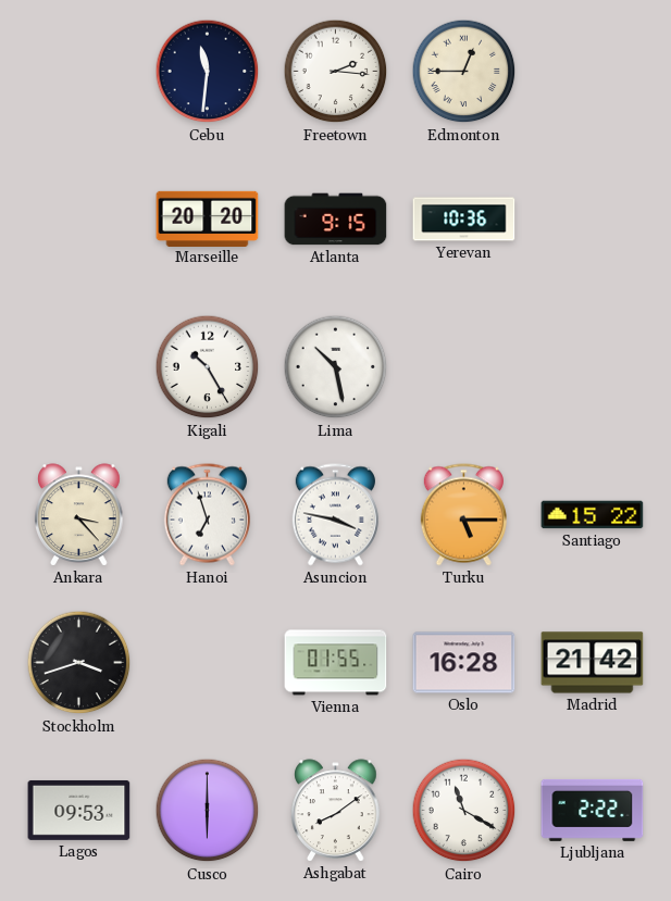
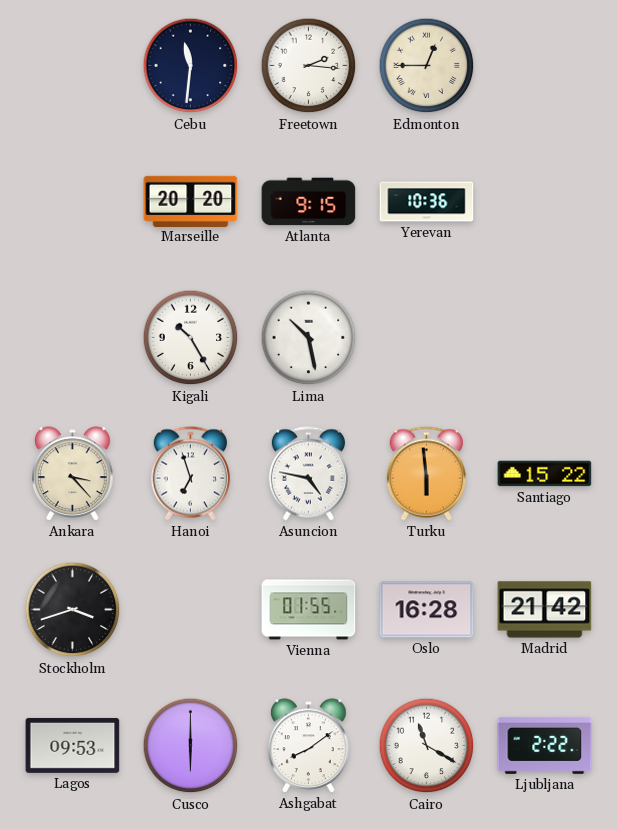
Asuncion: 3:47 -> 4:47 (308, 474)
Turku: 5:15 -> 5:59 (426, 474)
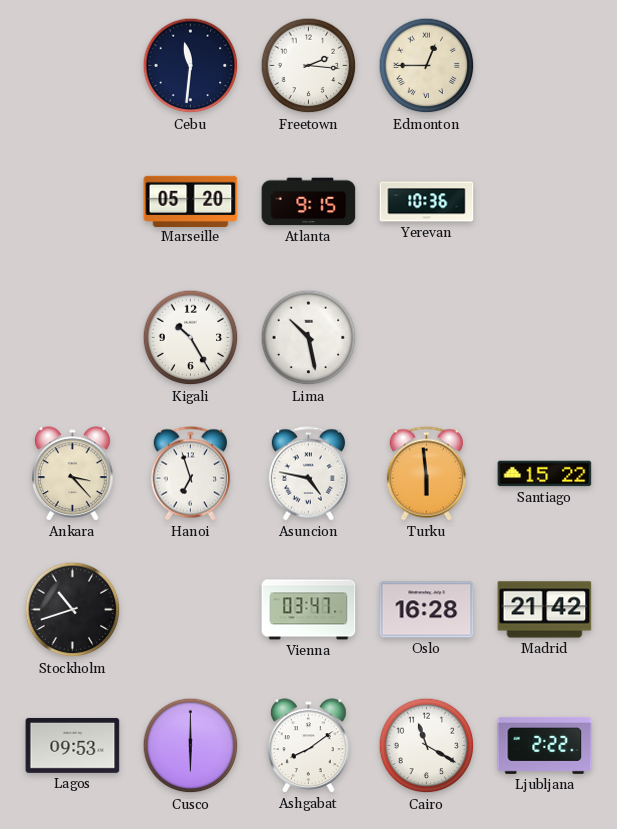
Marseille: 20:20 -> 05:20 (191, 201)
Stockholm: 3:42 -> 10:42 (73, 610)
Vienna: 01:55 -> 03:47 (309, 610)
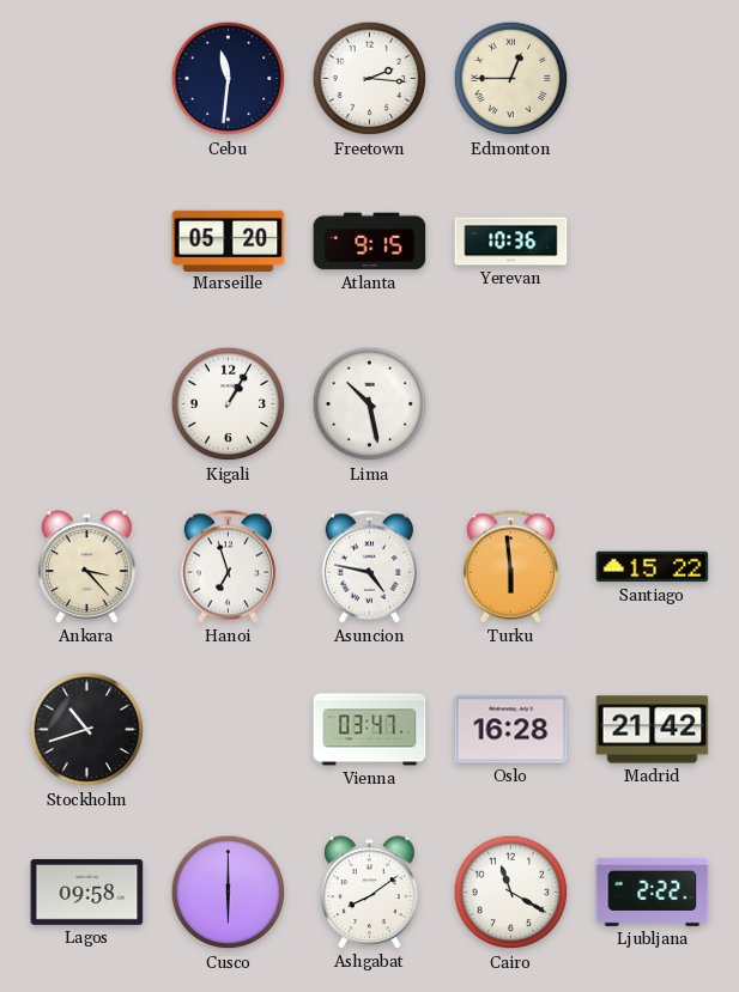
Kigali: 10:25 -> 1:05 (229, 404)
Lagos: 09:53 -> 09:58 (87, 891)
